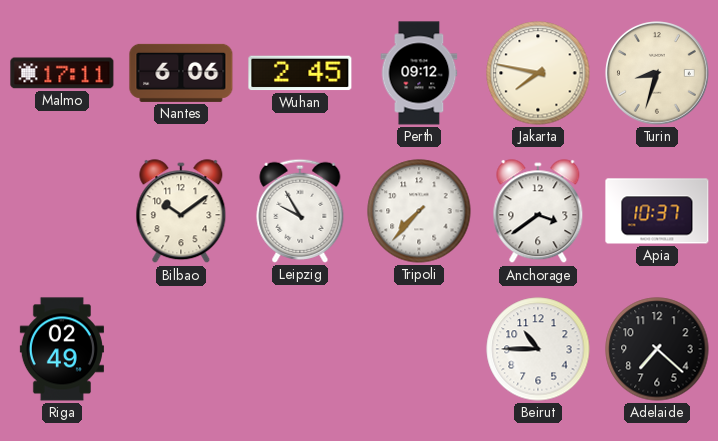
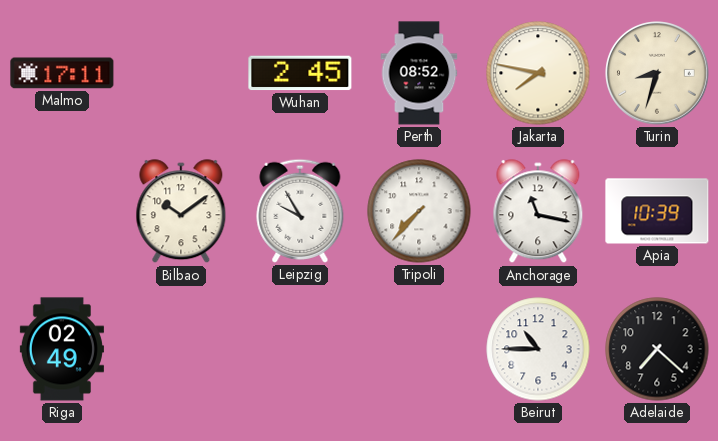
Nantes: 6:06 -> none (181, 73)
Perth: 09:12 -> 08:52 (419, 73)
Anchorage: 3:39 -> 11:17 (538, 212)
Apia: 10:37 -> 10:39 (657, 211)
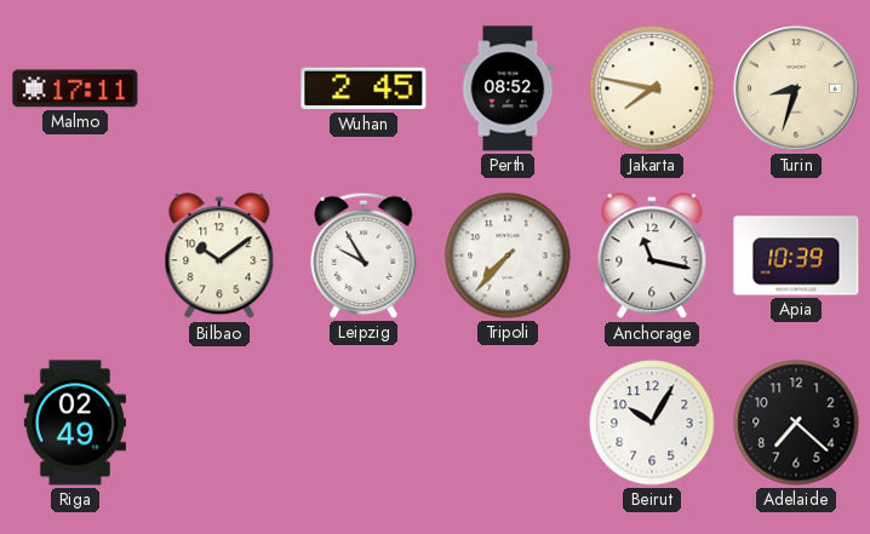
Beirut: 10:45 -> 10:05 (652, 423)
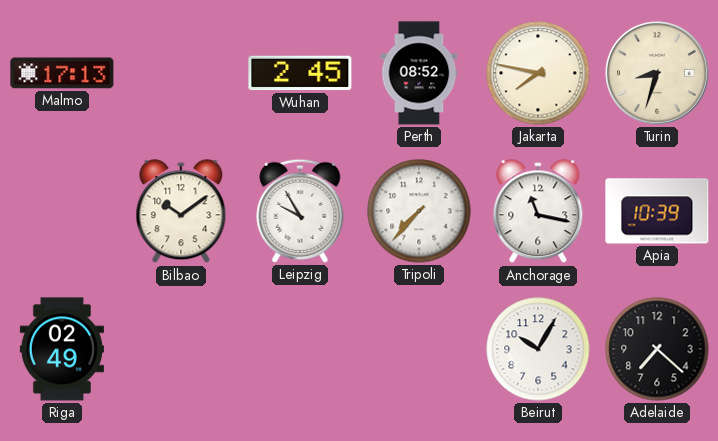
Malmo: 17:11 -> 17:13 (62, 73)
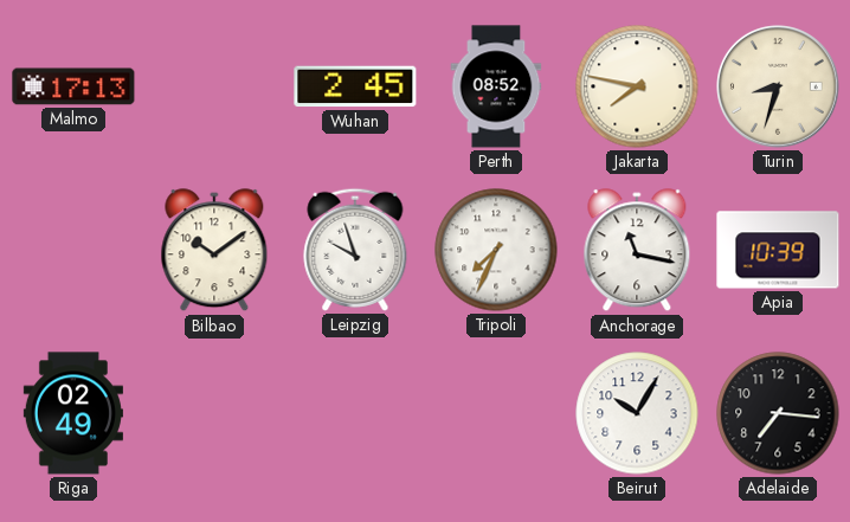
Leipzig: 9:55 -> 9:57 (355, 250)
Tripoli: 7:37 -> 7:34 (496, 250)
Adelaide: 7:22 -> 7:16 (778, 413)
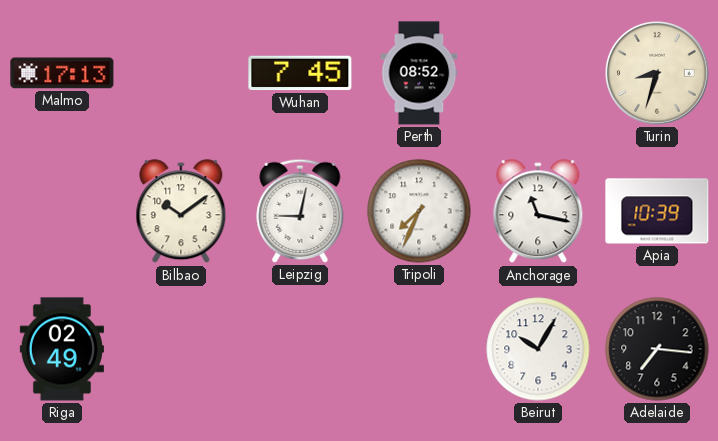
Wuhan: 2:45 -> 7:45 (300, 73)
Jakarta: 7:47 -> none (637, 86)
Leipzig: 9:57 -> 9:02 (300, 211)
